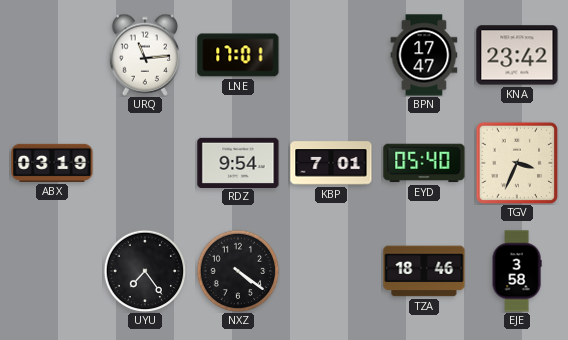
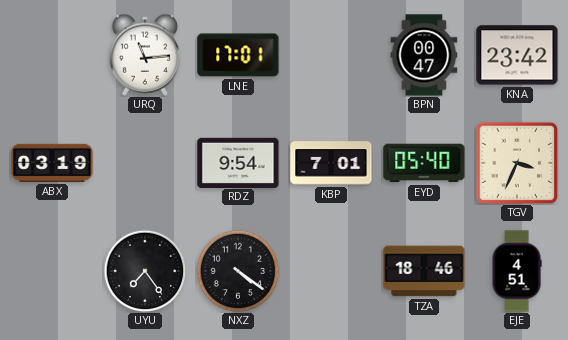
BPN: 17:47 -> 00:47 (424, 55)
EJE: 3:58 -> 4:51 (517, 271)
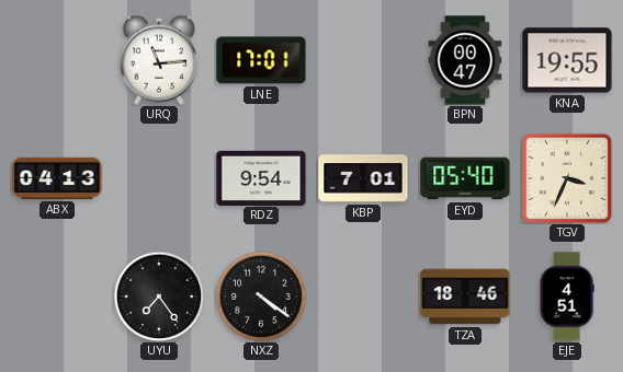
KNA: 23:42 -> 19:55 (567, 60)
ABX: 03:19 -> 04:13 (57, 178)
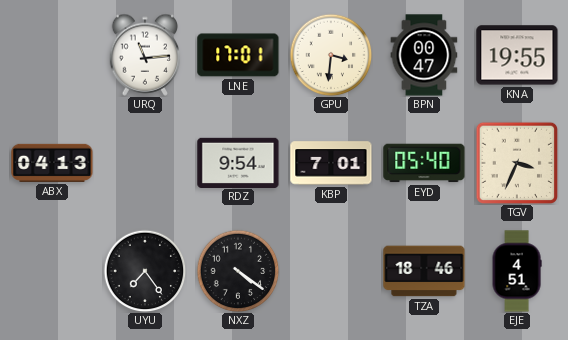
GPU: none -> 3:31 (331, 55)
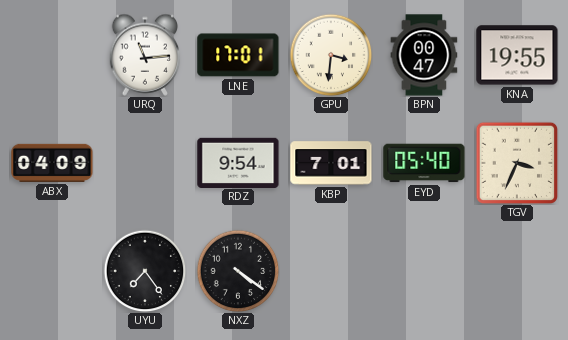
ABX: 04:13 -> 04:09 (52, 163)
TZA: 18:46 -> none (424, 271)
EJE: 4:51 -> none (517, 271)
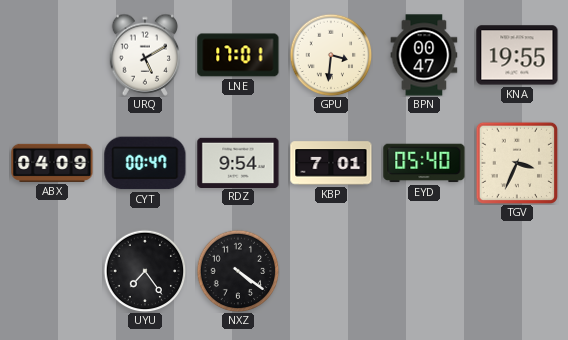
URQ: 11:14 -> 5:10 (145, 55)
CYT: none -> 00:47 (145, 163)
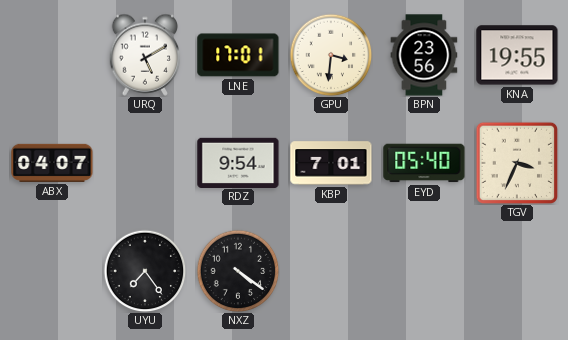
BPN: 00:47 -> 23:56 (424, 55)
ABX: 04:09 -> 04:07 (52, 163)
CYT: 00:47 -> none (145, 163)
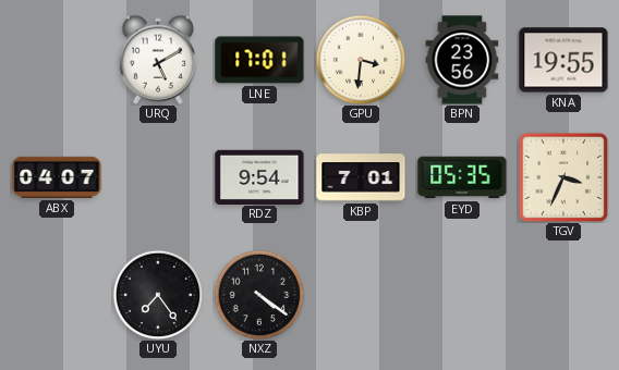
EYD: 05:40 -> 05:35 (462, 177)
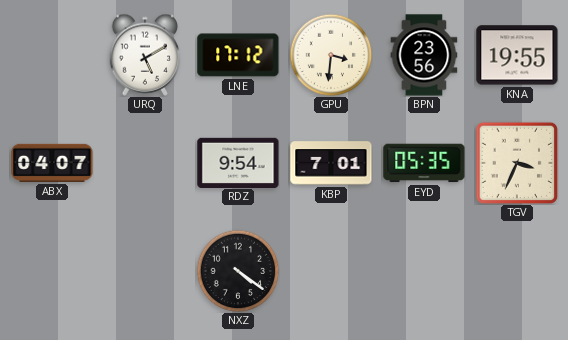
LNE: 17:01 -> 17:12 (238, 55)
UYU: 7:24 -> none (158, 295)
